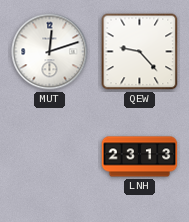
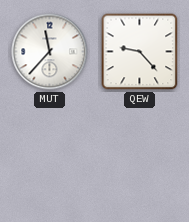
MUT: 12:12 -> 11:37 (50, 52)
LNH: 23:13 -> none (140, 157)
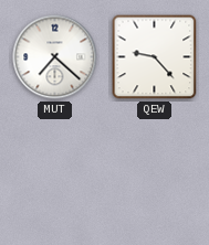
MUT: 11:37 -> 7:22 (55, 57)
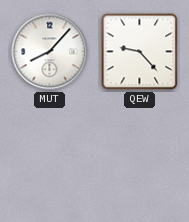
MUT: 7:22 -> 8:07 (50, 52)
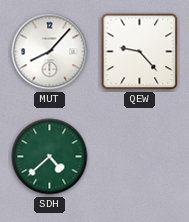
SDH: none -> 4:38 (50, 157)
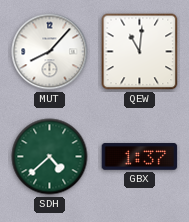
QEW: 9:23 -> 11:01 (140, 52)
GBX: none -> 1:37 (140, 157)
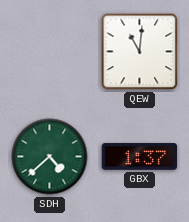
MUT: 8:07 -> none (50, 52)
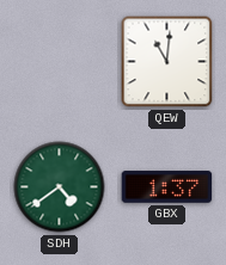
SDH: 4:38 -> 4:39 (60, 187)
